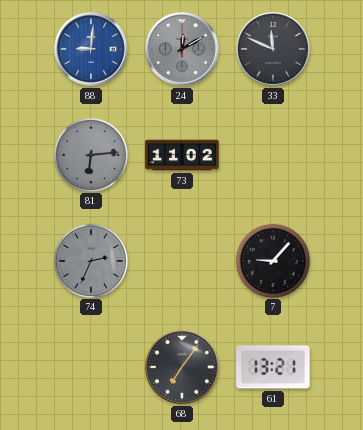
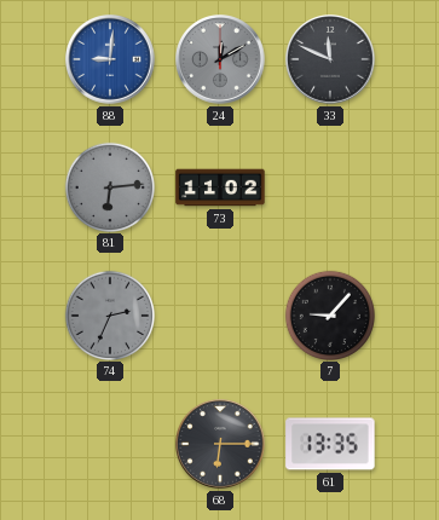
68: 7:06 -> 6:15 (221, 445)
61: 13:21 -> 13:35 (330, 444)
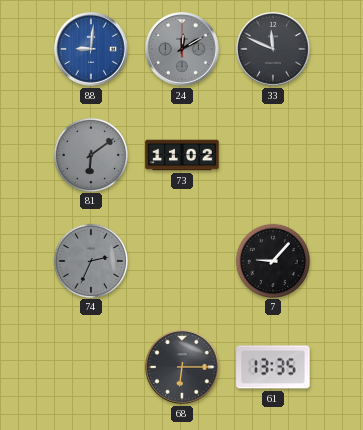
81: 6:14 -> 6:09 (90, 154)
